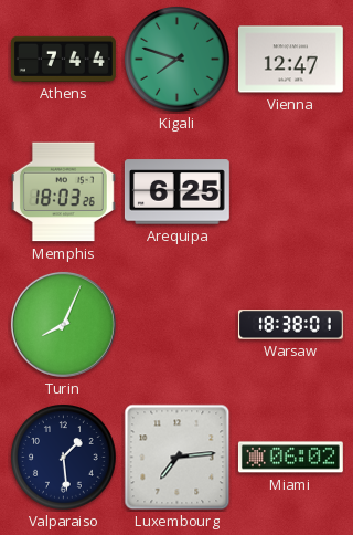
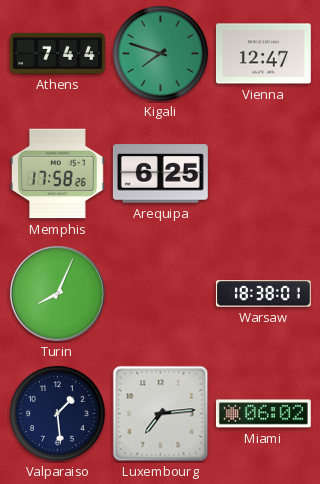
Memphis: 18:03 -> 17:58 (57, 174)
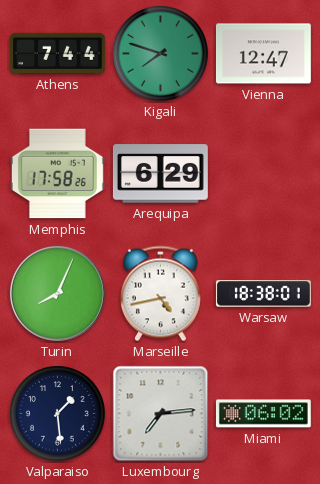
Arequipa: 6:25 -> 6:29 (160, 174)
Marseille: none -> 4:43 (160, 294)
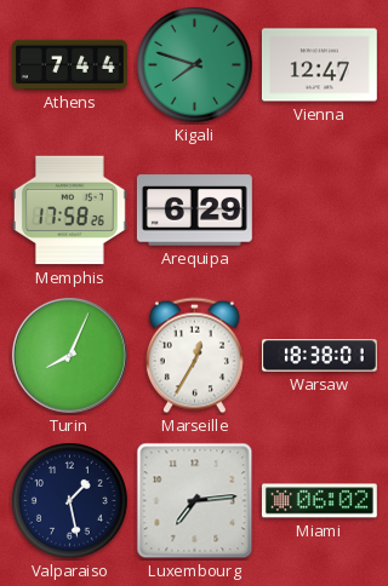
Marseille: 4:43 -> 12:35 (194, 356)
Valparaiso: 1:29 -> 1:28 (70, 501)
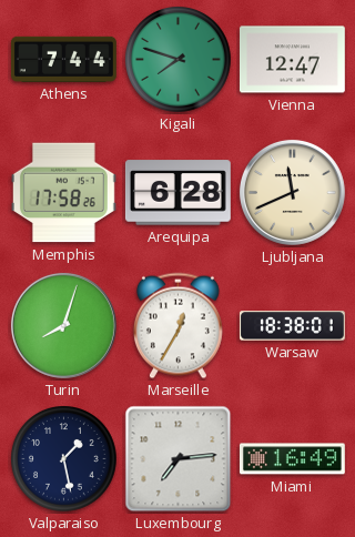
Arequipa: 6:29 -> 6:28 (177, 193)
Ljubljana: none -> 11:41 (292, 192)
Turin: 8:04 -> 8:03 (63, 325)
Miami: 06:02 -> 16:49 (292, 459)
